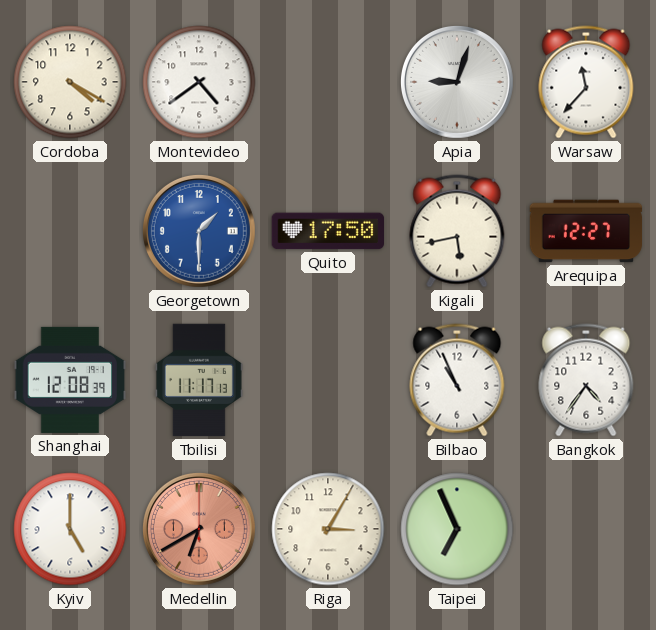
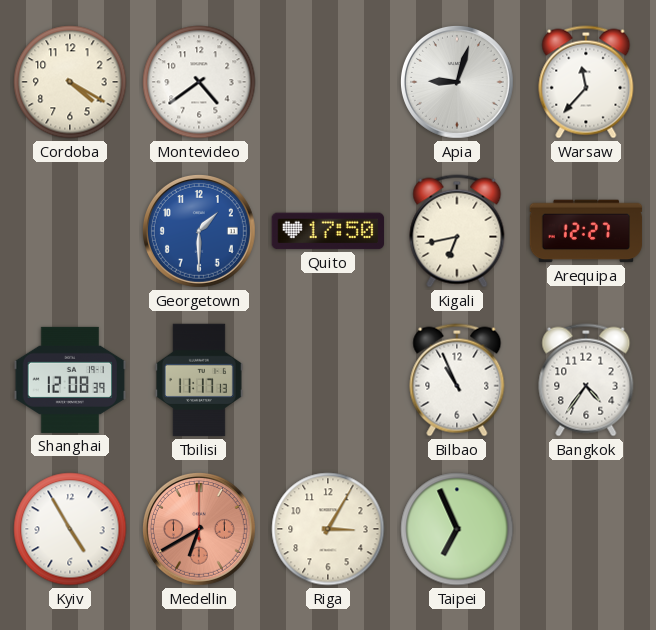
Kigali: 5:43 -> 6:43 (457, 231)
Kyiv: 5:00 -> 4:55 (70, 529)
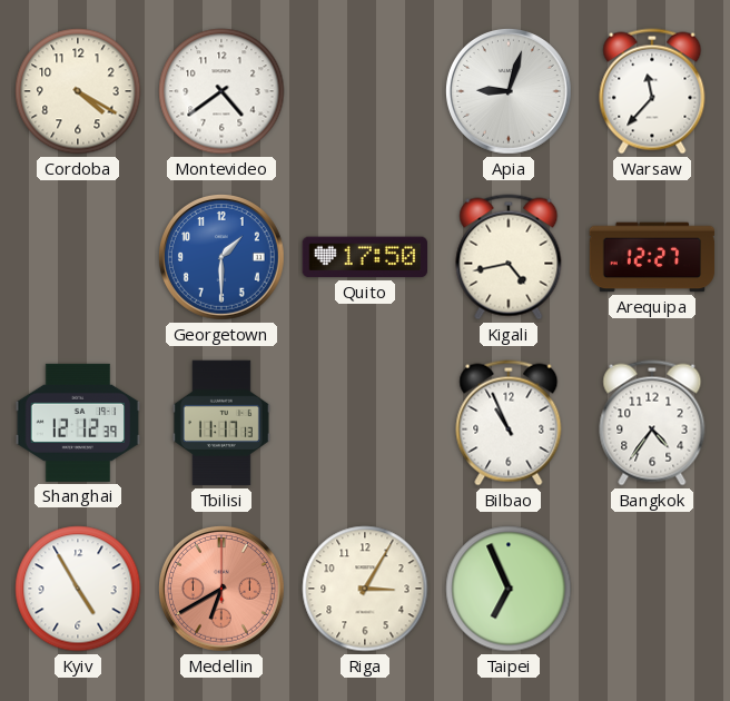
Kigali: 6:43 -> 4:43 (509, 257)
Shanghai: 12:08 -> 12:12 (78, 423)
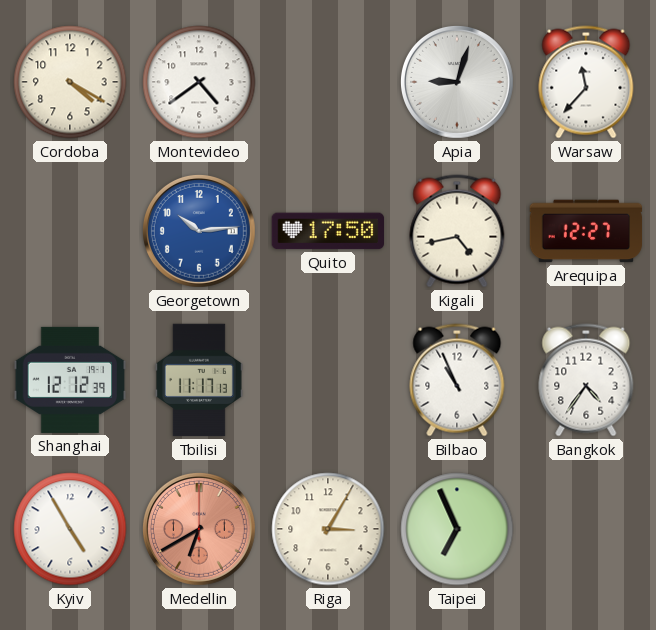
Georgetown: 1:30 -> 10:14 (199, 231)
